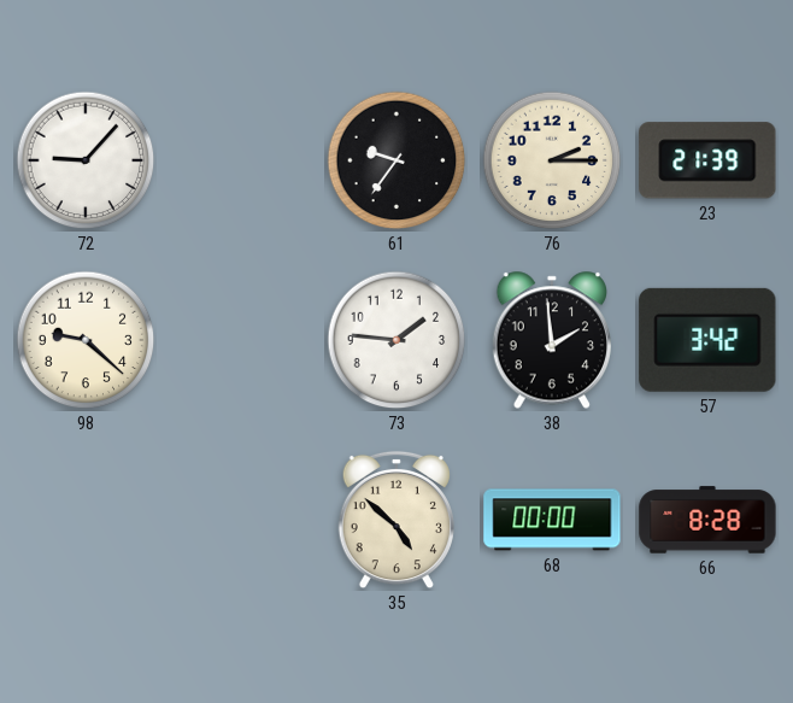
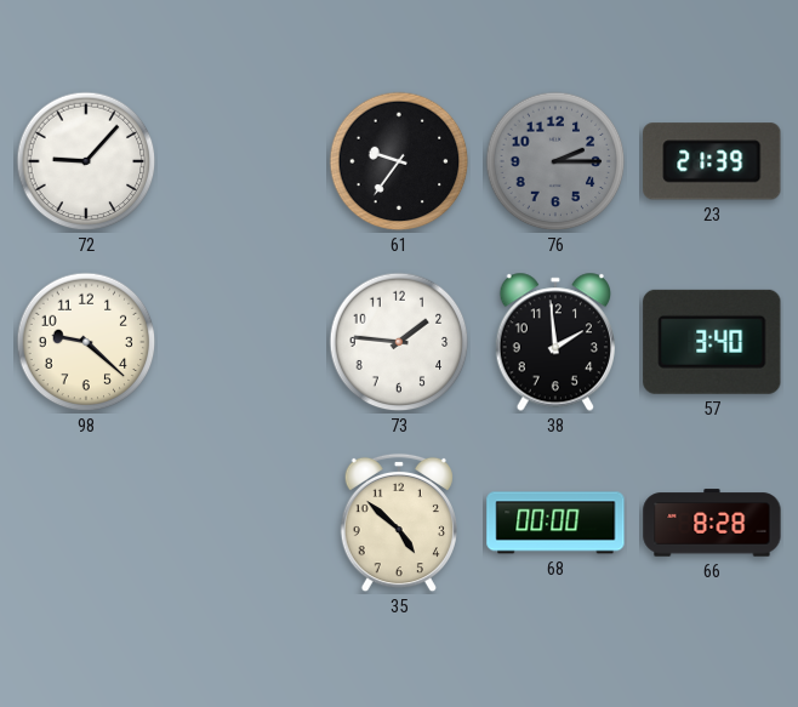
76 dial: cream -> grey (555, 161)
57: 3:42 -> 3:40 (712, 342)
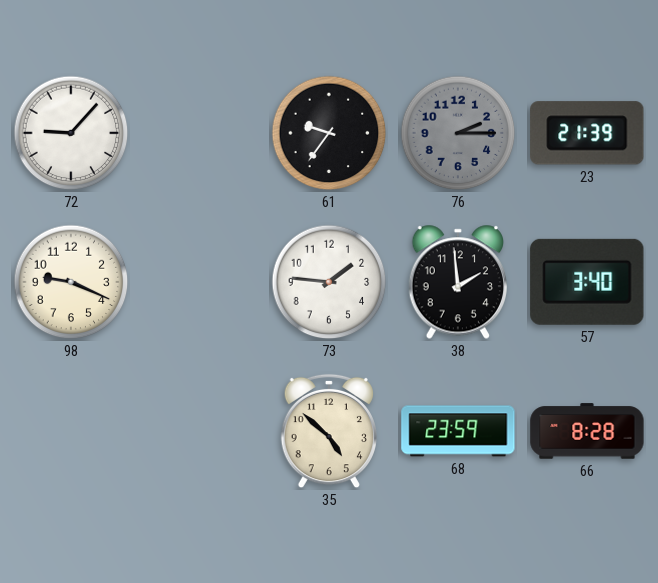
98: 9:22 -> 9:19 (71, 282)
68: 00:00 -> 23:59 (458, 431)
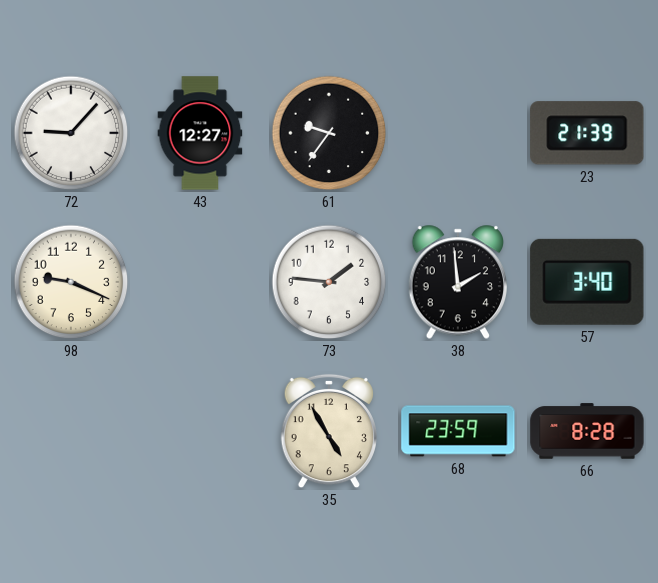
43: none -> 12:27 (200, 133)
76: 2:15 -> none (458, 133)
35: 4:52 -> 4:55 (328, 431)
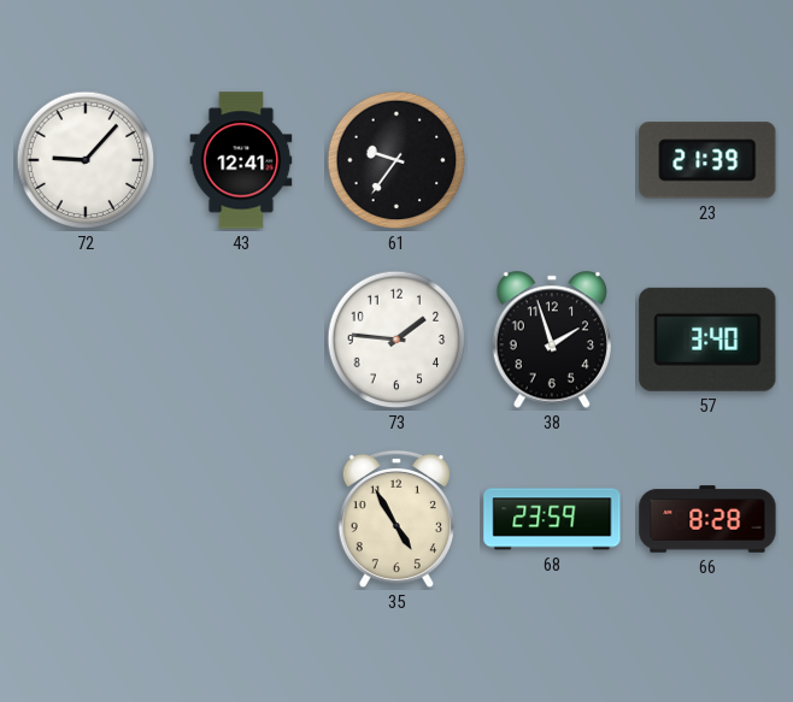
43: 12:27 -> 12:41 (241, 160)
98: 9:19 -> none (71, 282)
38: 1:59 -> 1:57 (551, 340)
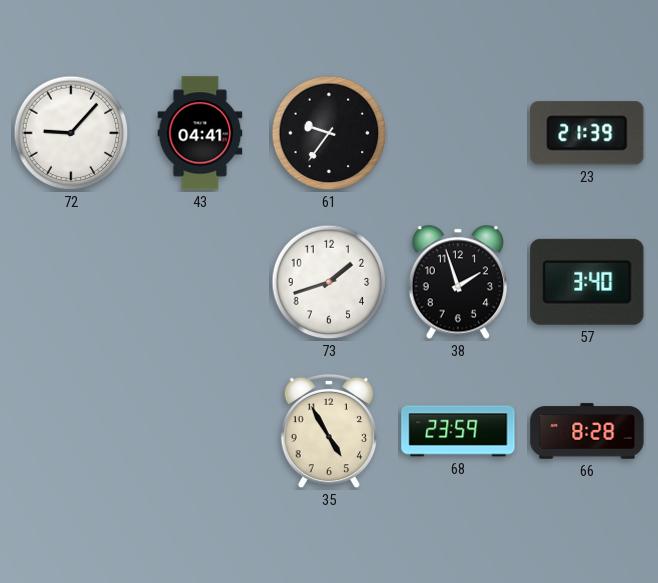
43: 12:41 -> 04:41 (200, 133)
73: 1:46 -> 1:42 (329, 282)
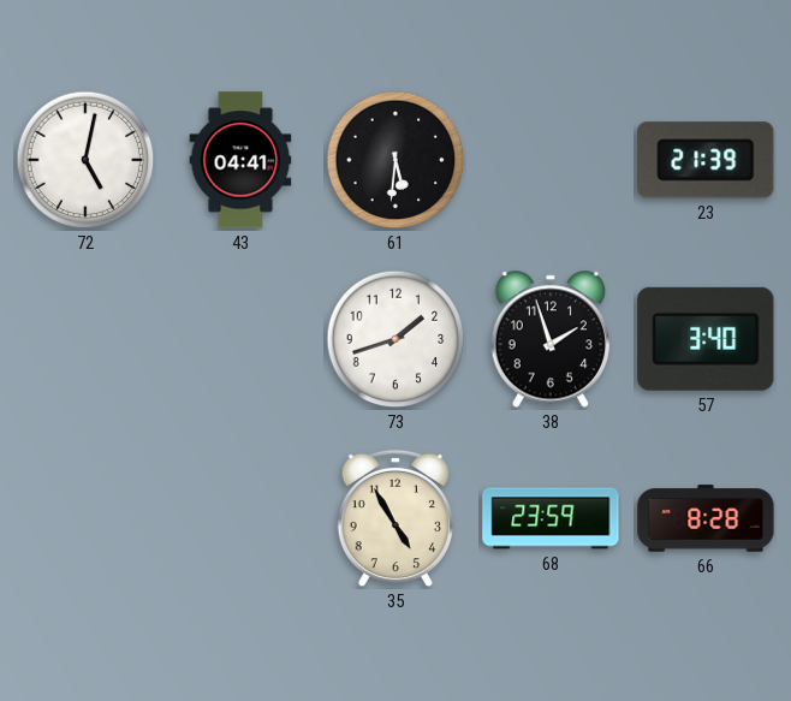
72: 9:07 -> 5:02 (85, 160)
61: 9:36 -> 5:31 (395, 160)
